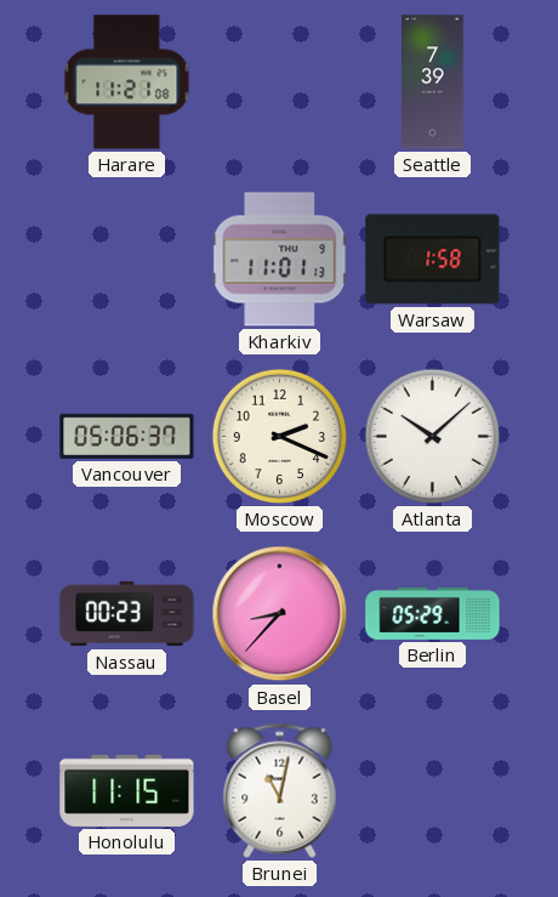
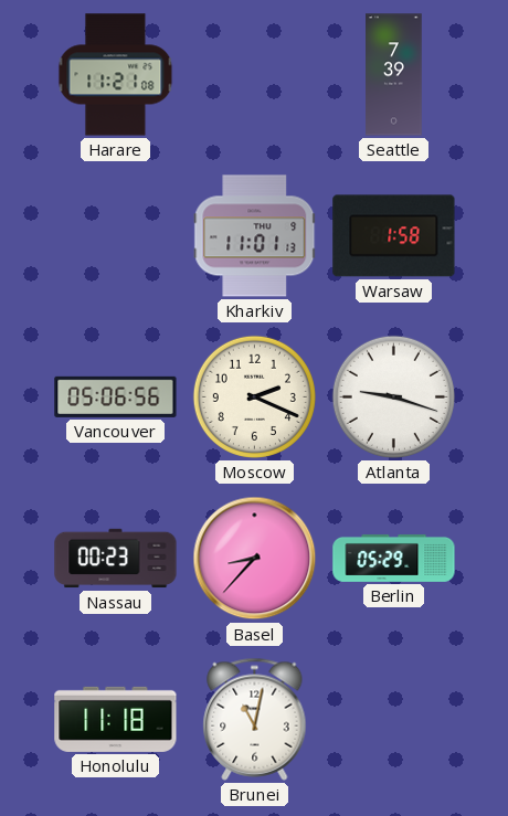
Vancouver: 05:06:37 -> 05:06:56 (116, 396)
Atlanta: 10:08 -> 9:18 (393, 396)
Honolulu: 11:15 -> 11:18 (116, 719)
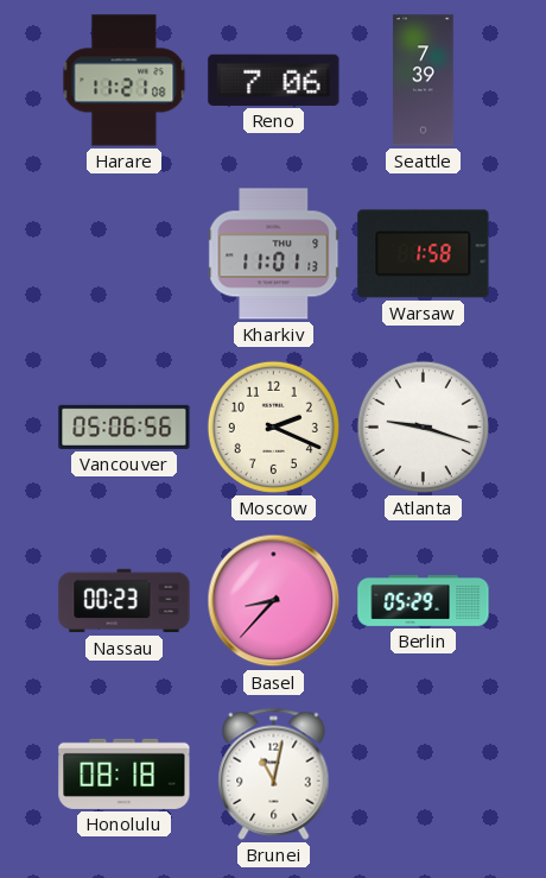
Reno: none -> 7:06 (274, 80)
Honolulu: 11:18 -> 08:18 (125, 773)
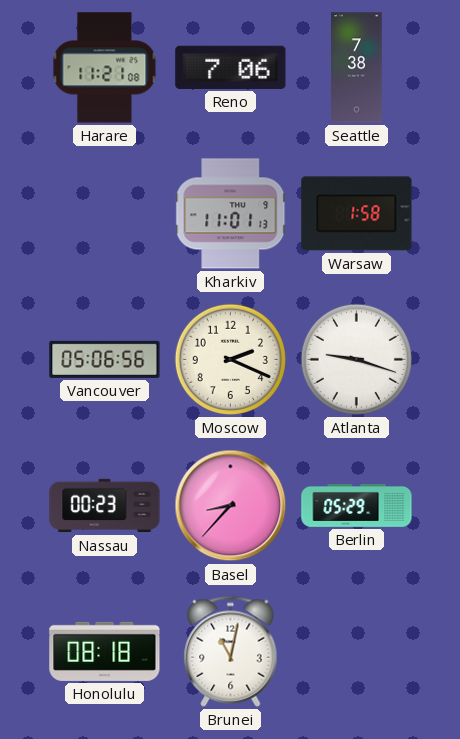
Seattle: 7:39 -> 7:38 (357, 68)
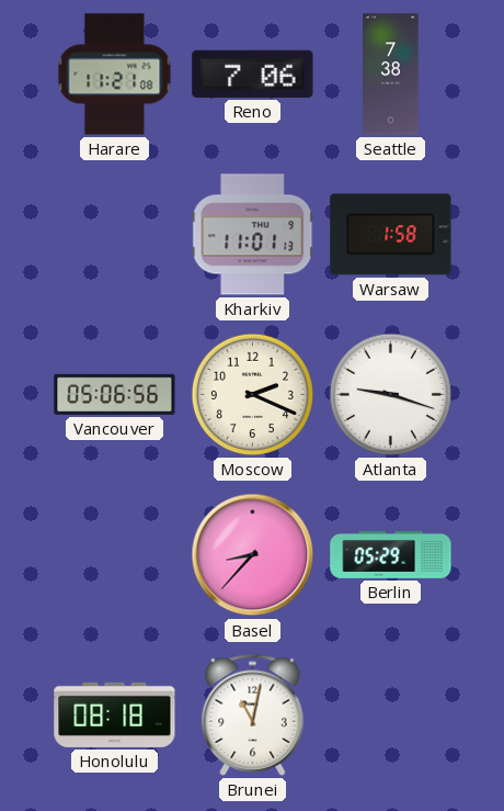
Nassau: 00:23 -> none (105, 506)
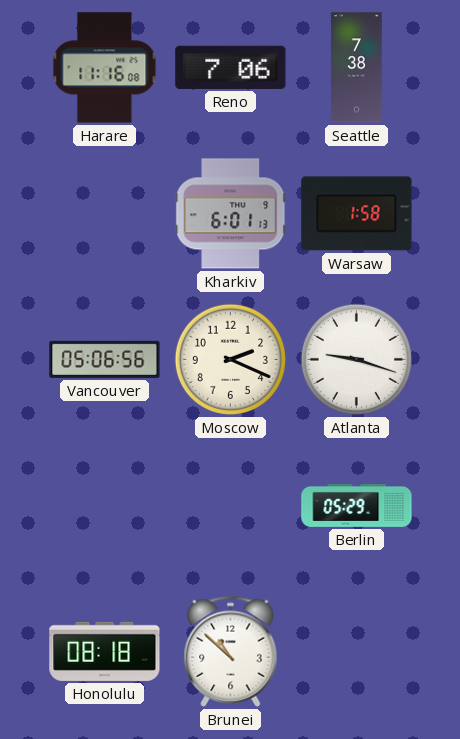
Harare: 11:21 -> 11:16 (105, 68)
Kharkiv: 11:01 -> 6:01 (231, 214)
Basel: 8:37 -> none (253, 555)
Brunei: 11:02 -> 10:52 (231, 651)
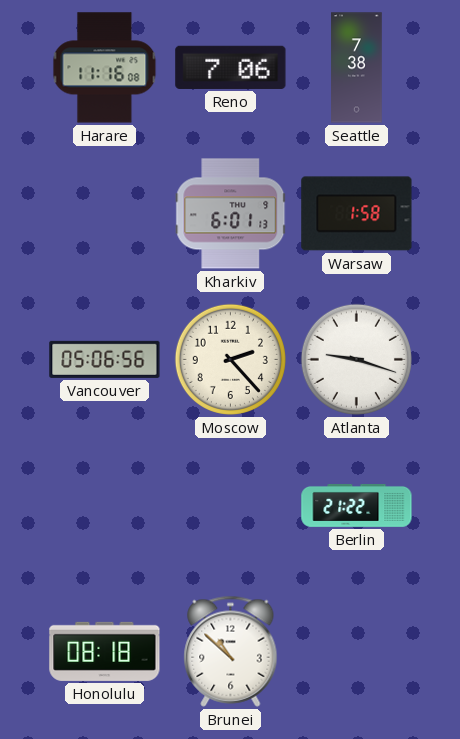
Moscow: 2:19 -> 2:23 (230, 359)
Berlin: 05:29 -> 21:22 (357, 505)
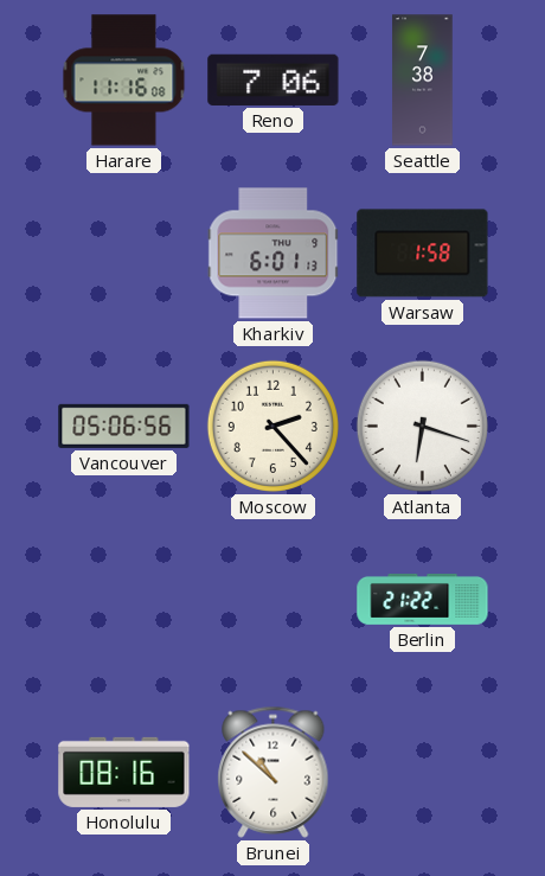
Atlanta: 9:18 -> 6:18 (422, 426)
Honolulu: 08:18 -> 08:16 (124, 772)
